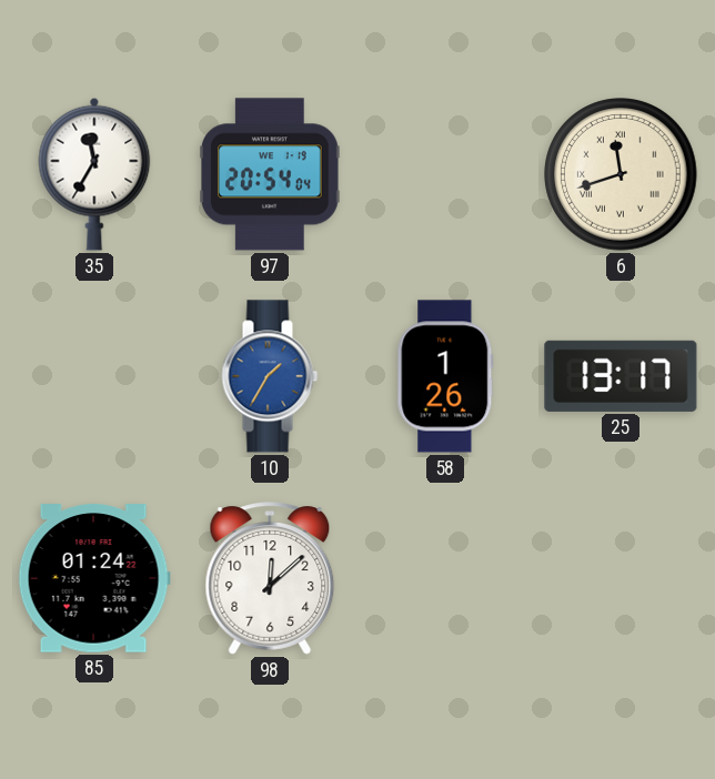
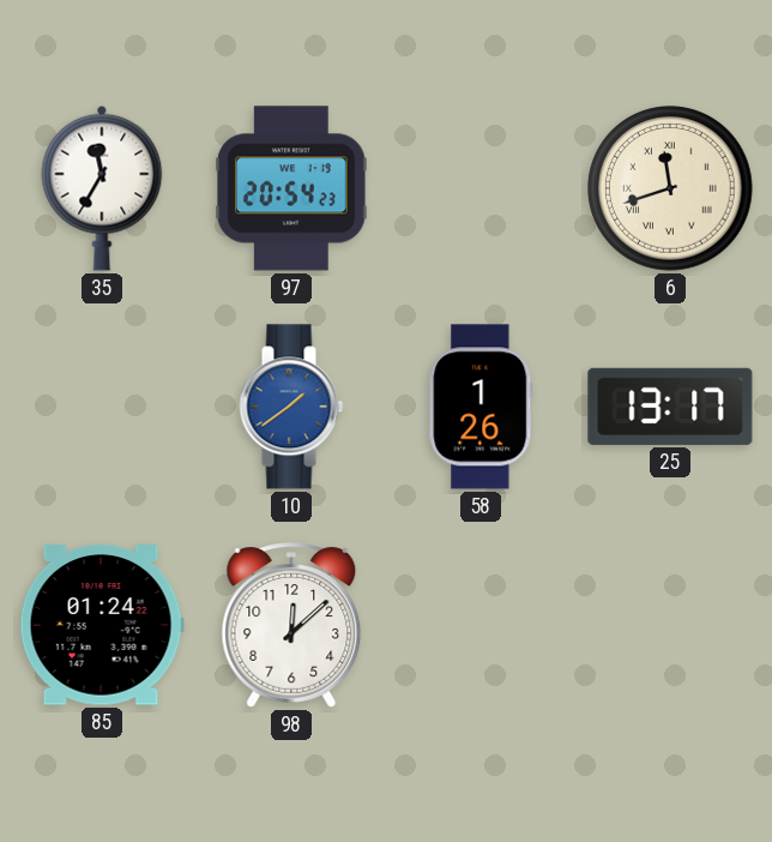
97: 20:54:04 -> 20:54:23 (291, 188)
10: 1:35 -> 1:39 (291, 407)
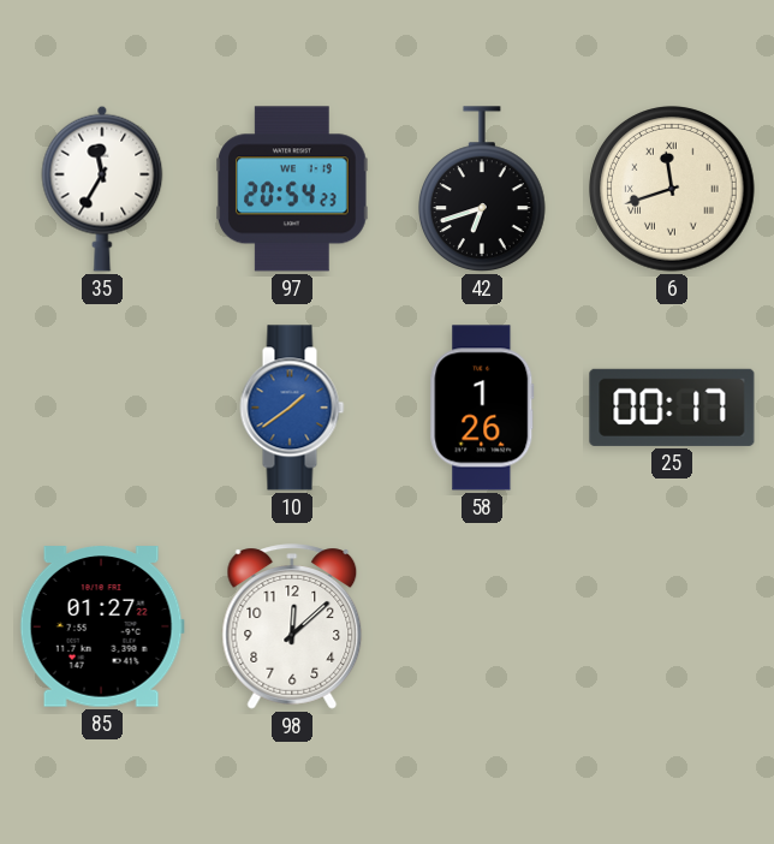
42: none -> 6:42 (483, 189)
25: 13:17 -> 00:17 (672, 408)
85: 01:24 -> 01:27 (102, 626)
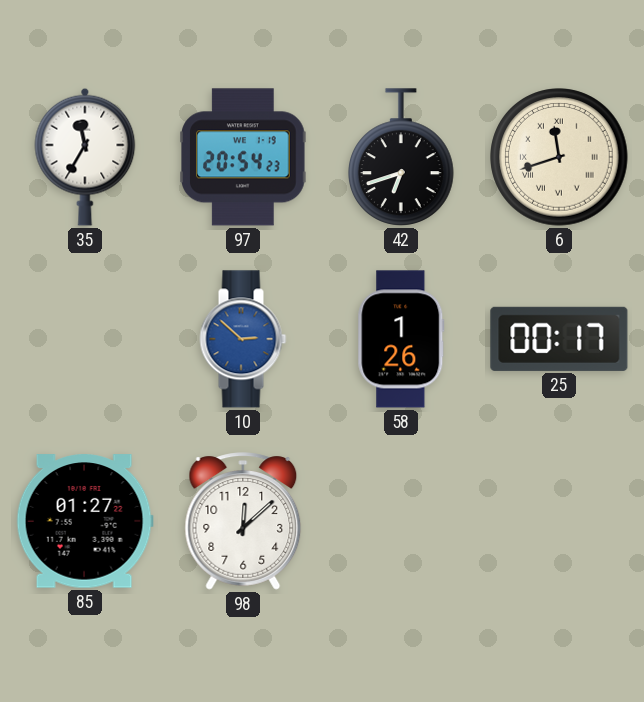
10: 1:39 -> 2:52 (243, 339)
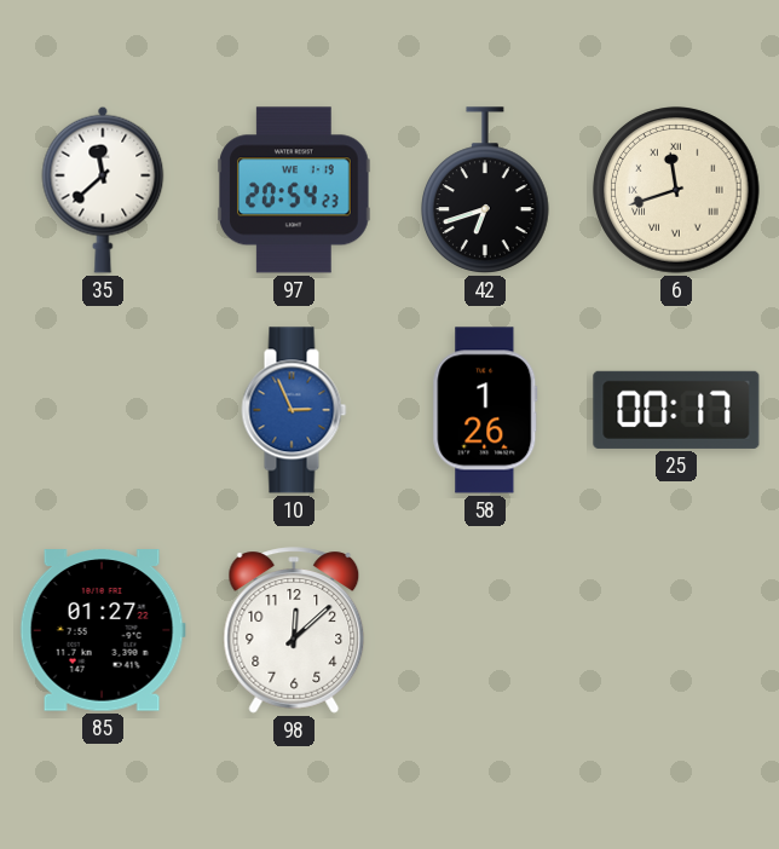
35: 11:35 -> 11:38 (103, 190)
10: 2:52 -> 2:56 (294, 410)
